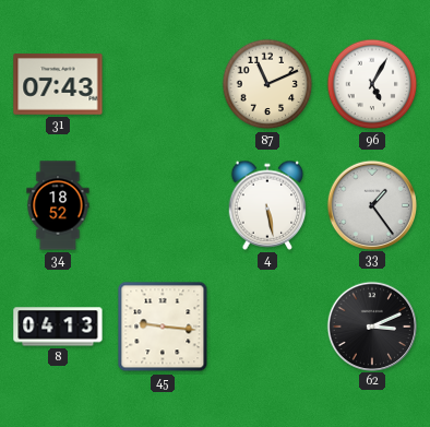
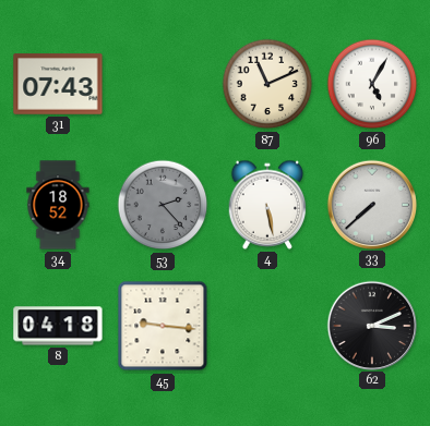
53: none -> 2:23 (163, 205)
33: 1:24 -> 7:38 (371, 204)
8: 04:13 -> 04:18 (58, 326)
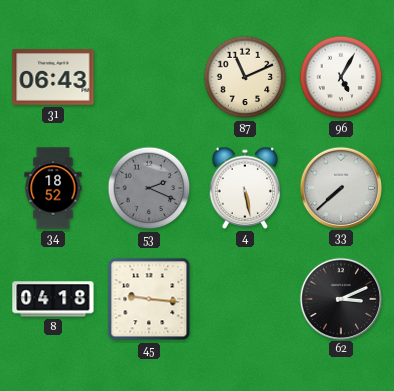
31: 07:43 -> 06:43 (53, 77)
53: 2:23 -> 2:19 (149, 188)
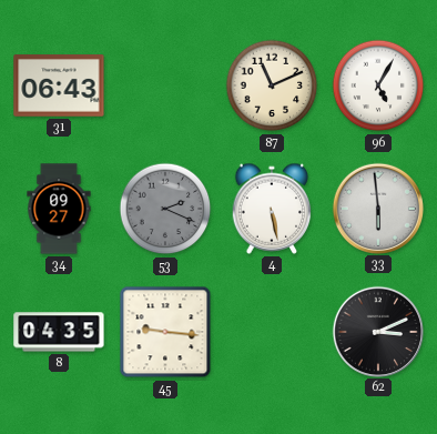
34: 18:52 -> 09:27 (59, 209)
33: 7:38 -> 5:59 (377, 208)
8: 04:18 -> 04:35 (59, 332)
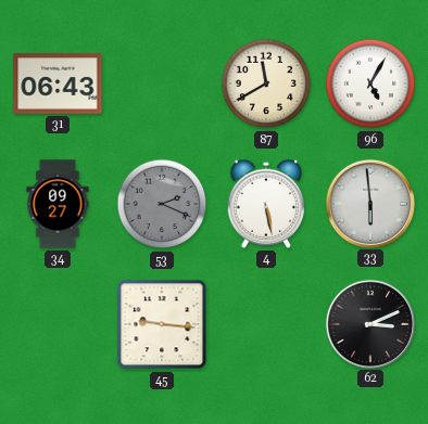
87: 11:11 -> 11:40 (266, 83)
8: 04:35 -> none (59, 332)
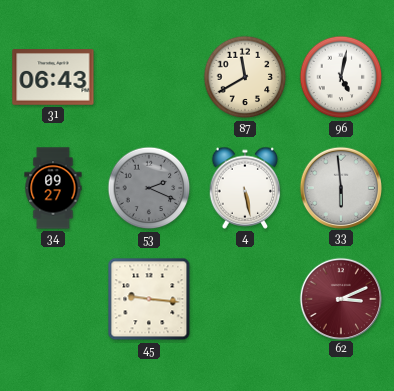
96: 5:05 -> 5:02 (341, 77)
62 dial: black -> burgundy (340, 298)
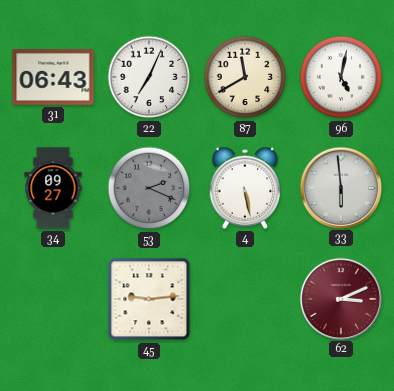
22: none -> 7:04 (149, 77)
45: 9:16 -> 9:14 (149, 299)
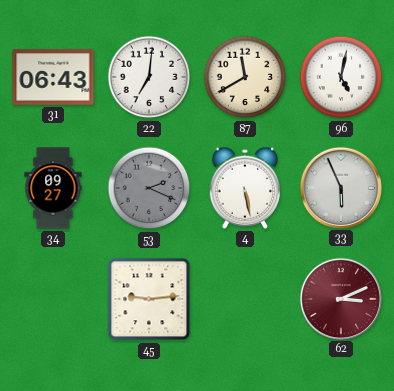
22: 7:04 -> 7:01 (149, 77)
33: 5:59 -> 5:56 (340, 187)
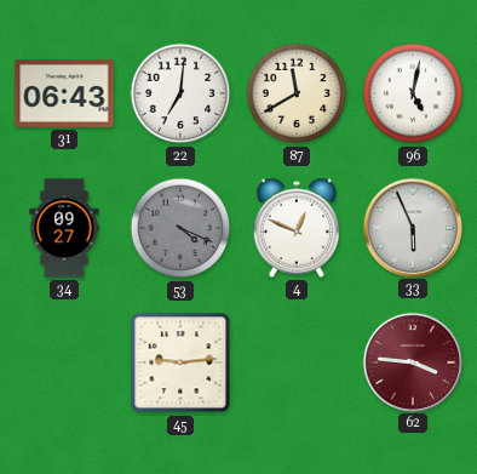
53: 2:19 -> 4:19 (180, 228)
4: 5:28 -> 12:49 (297, 228)
62: 3:11 -> 3:46 (412, 361)
